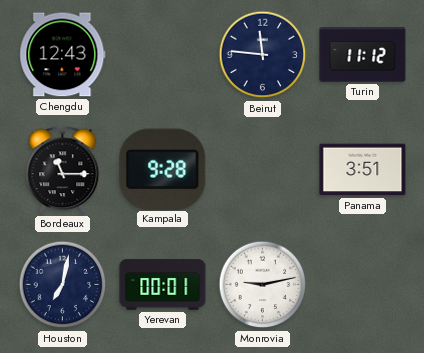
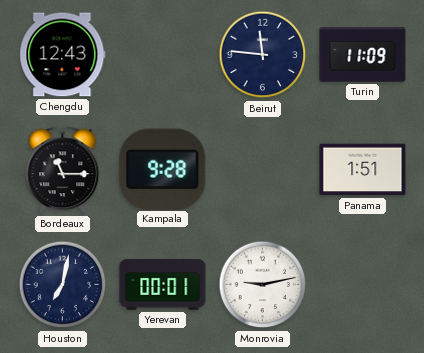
Turin: 11:12 -> 11:09 (363, 55)
Panama: 3:51 -> 1:51 (363, 170)
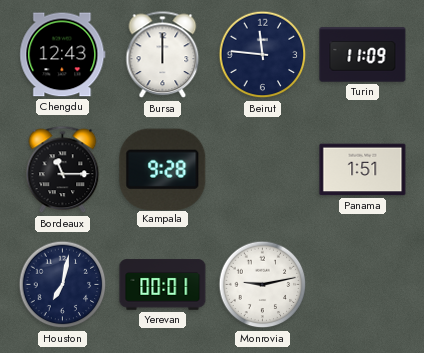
Bursa: none -> 12:00 (163, 55)
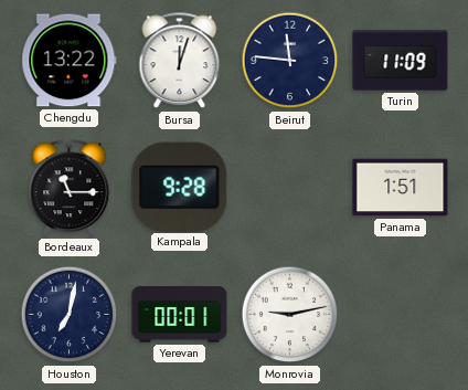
Chengdu: 12:43 -> 13:22 (70, 61)
Bursa: 12:00 -> 12:03 (180, 61)
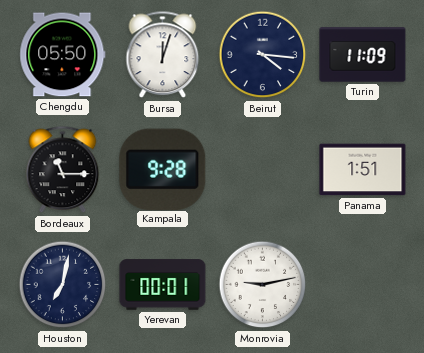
Chengdu: 13:22 -> 05:50 (63, 55)
Beirut: 11:46 -> 4:16 (263, 55)
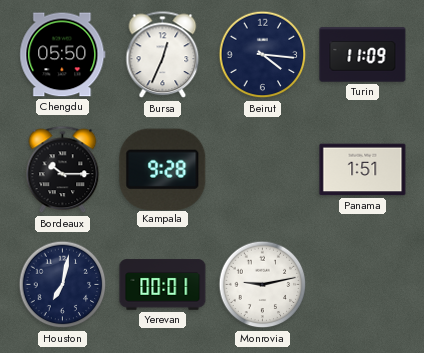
Bursa: 12:03 -> 12:34 (163, 55)
Bordeaux: 11:15 -> 10:15 (63, 170)
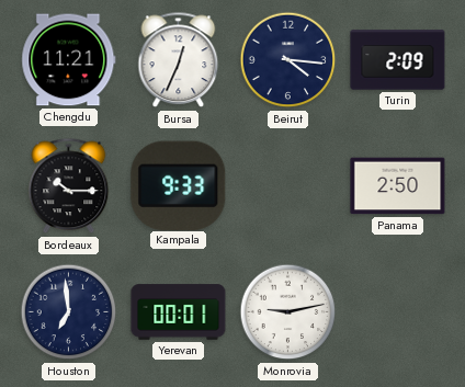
Chengdu: 05:50 -> 11:21 (69, 60)
Turin: 11:09 -> 2:09 (398, 60)
Kampala: 9:28 -> 9:33 (179, 185)
Panama: 1:51 -> 2:50 (398, 186)
Houston: 7:02 -> 6:59 (69, 312)
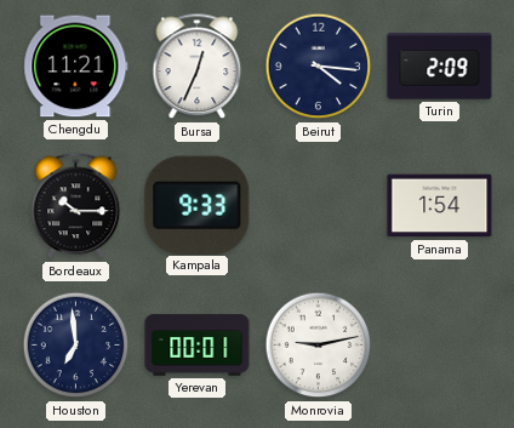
Panama: 2:50 -> 1:54 (440, 206)
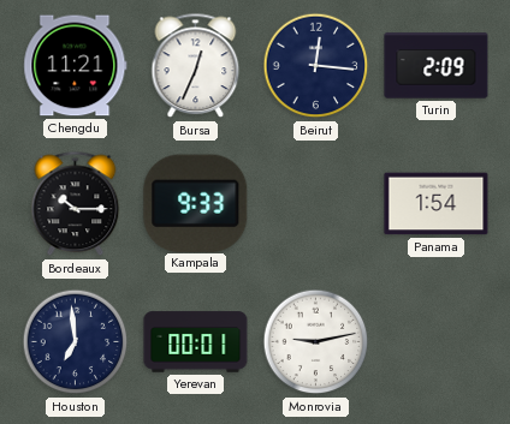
Beirut: 4:16 -> 12:16 (316, 66)
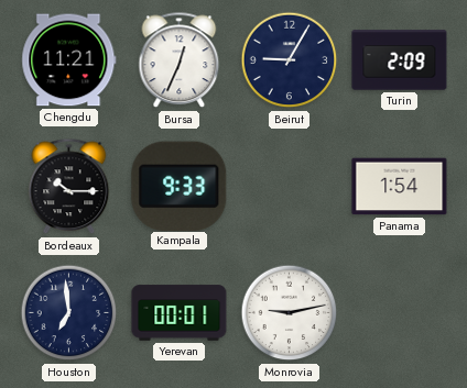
Beirut: 12:16 -> 9:05 (290, 60)
